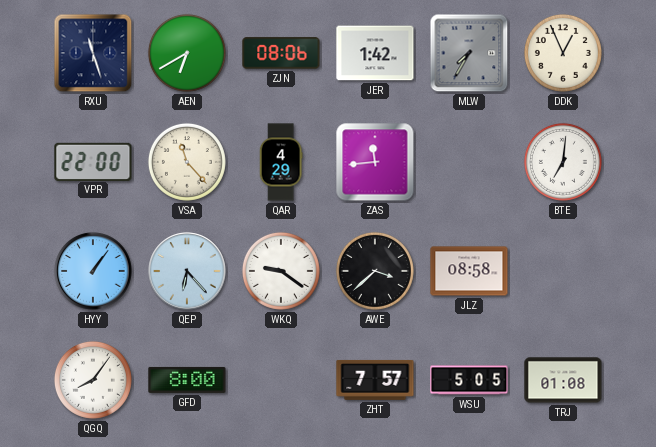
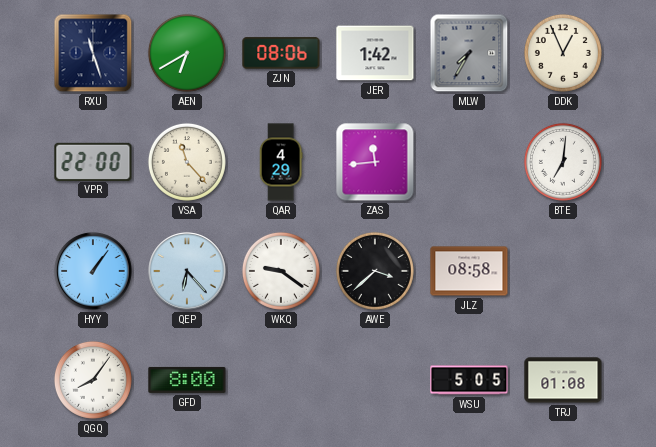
ZHT: 7:57 -> none (375, 380)
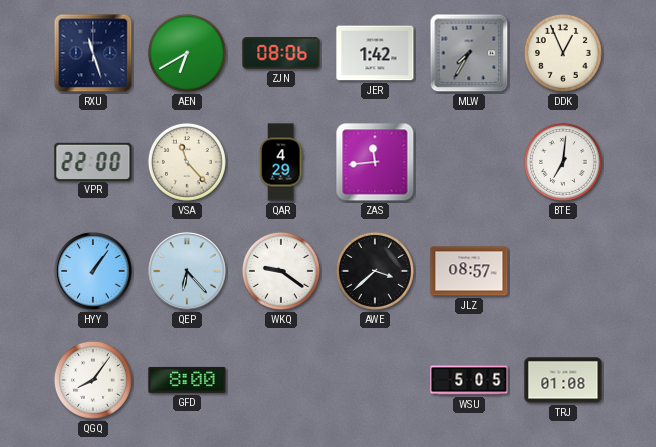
JLZ: 08:58 -> 08:57 (469, 271)
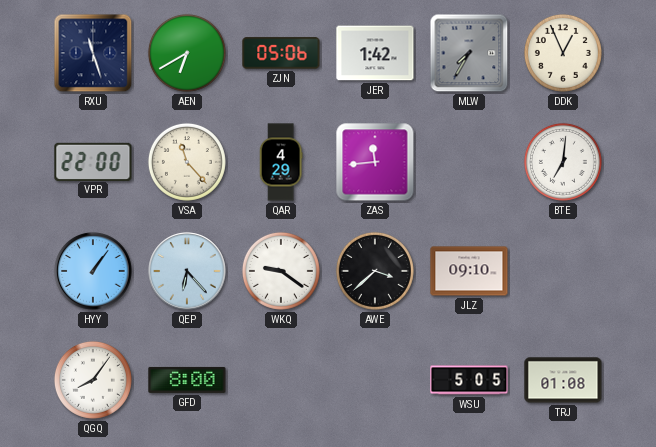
ZJN: 08:06 -> 05:06 (281, 53)
JLZ: 08:57 -> 09:10 (469, 271)
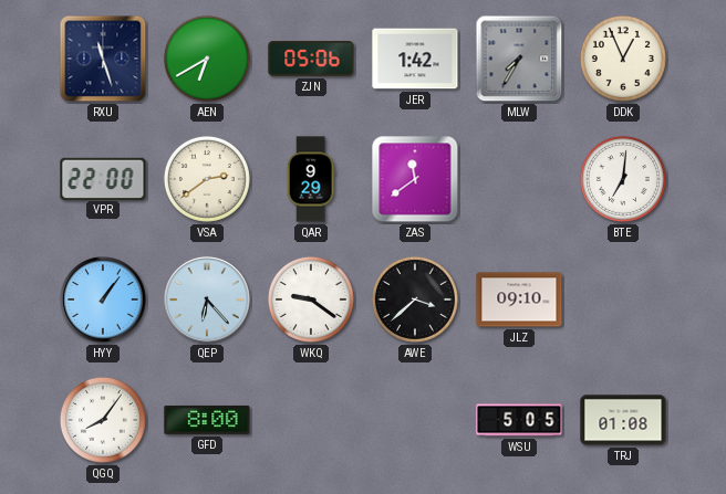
VSA: 11:23 -> 2:39 (207, 179)
QAR: 4:29 -> 9:29 (311, 179)
ZAS: 11:44 -> 11:39 (415, 179)
